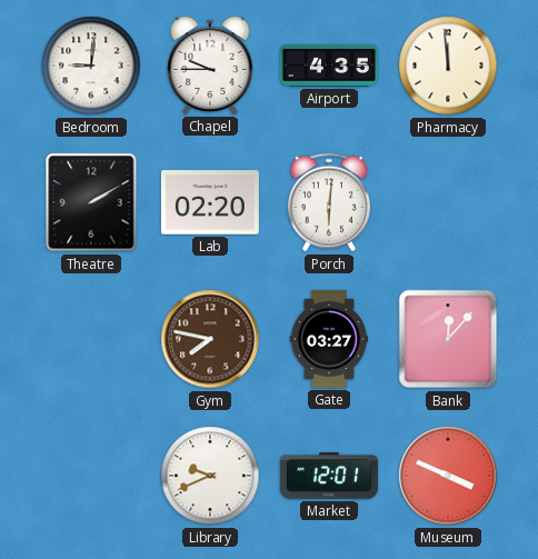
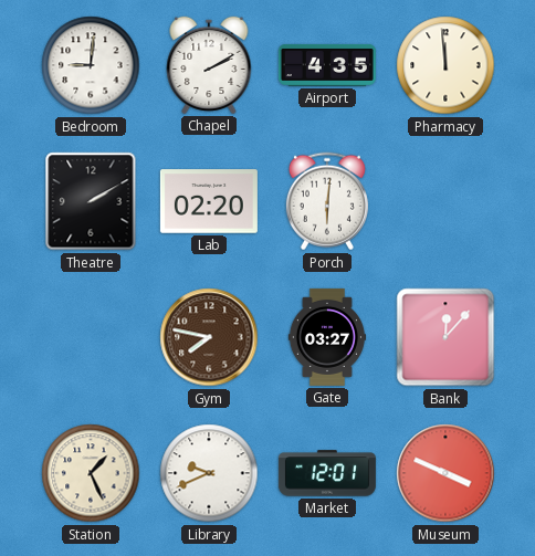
Chapel: 9:45 -> 2:10 (209, 65)
Station: none -> 1:26 (91, 473)
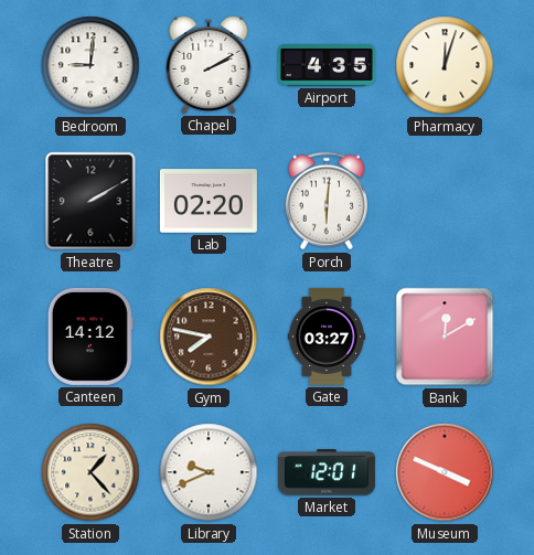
Pharmacy: 11:59 -> 12:03 (445, 65)
Canteen: none -> 14:12 (90, 337)
Bank: 12:07 -> 12:10 (445, 337)
Station: 1:26 -> 1:23 (90, 472)
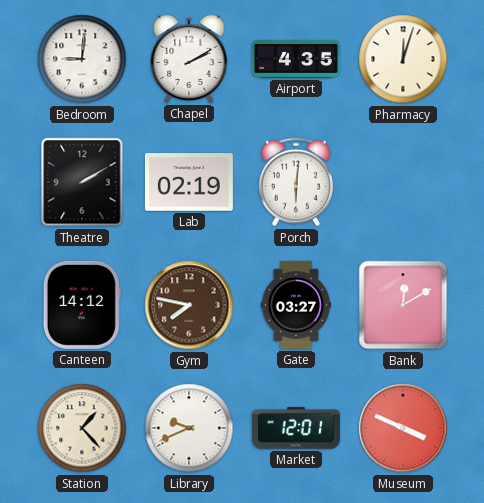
Lab: 02:20 -> 02:19 (189, 182)
